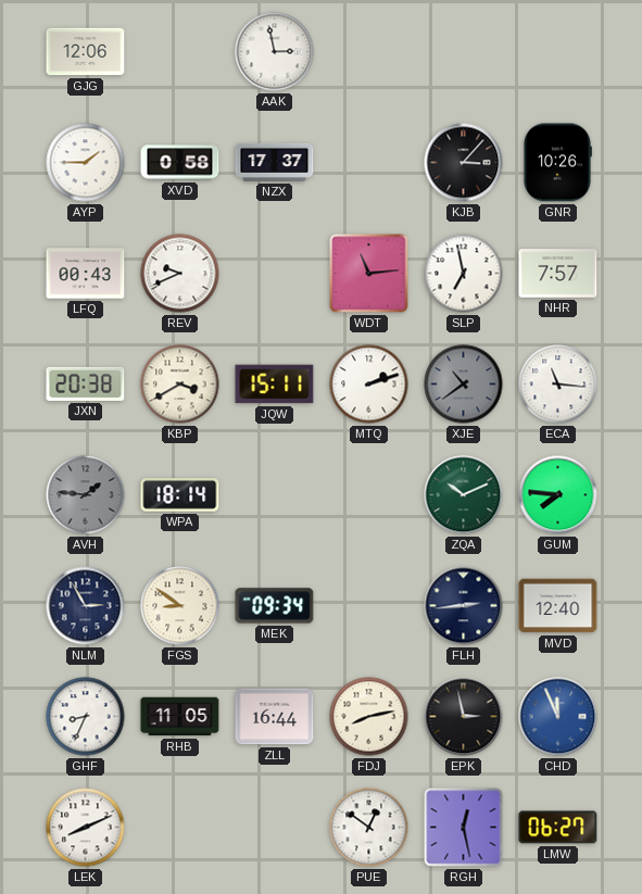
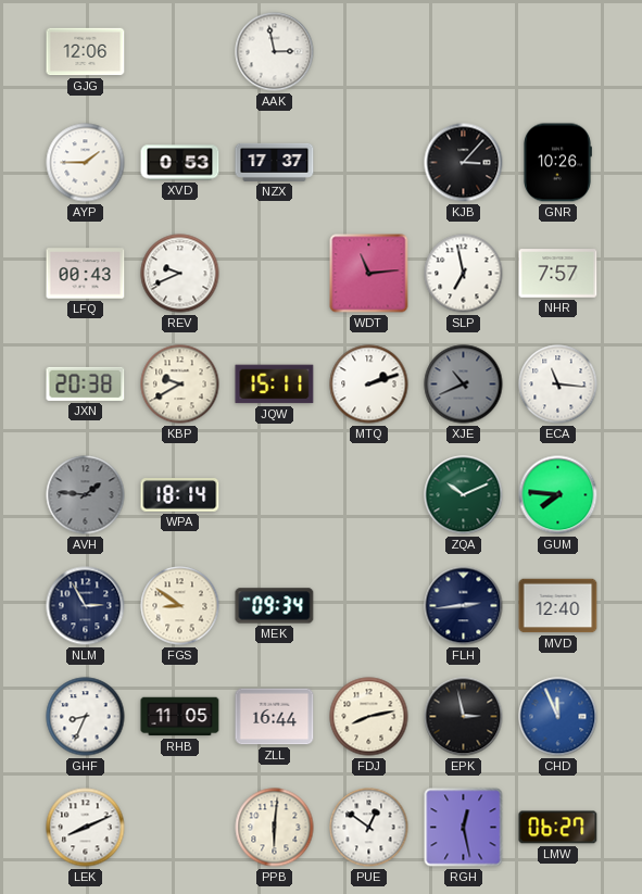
XVD: 0:58 -> 0:53 (180, 163)
KBP: 3:40 -> 9:40 (180, 385)
XJE: 10:39 -> 10:41 (464, 385)
PPB: none -> 6:01 (275, 828)
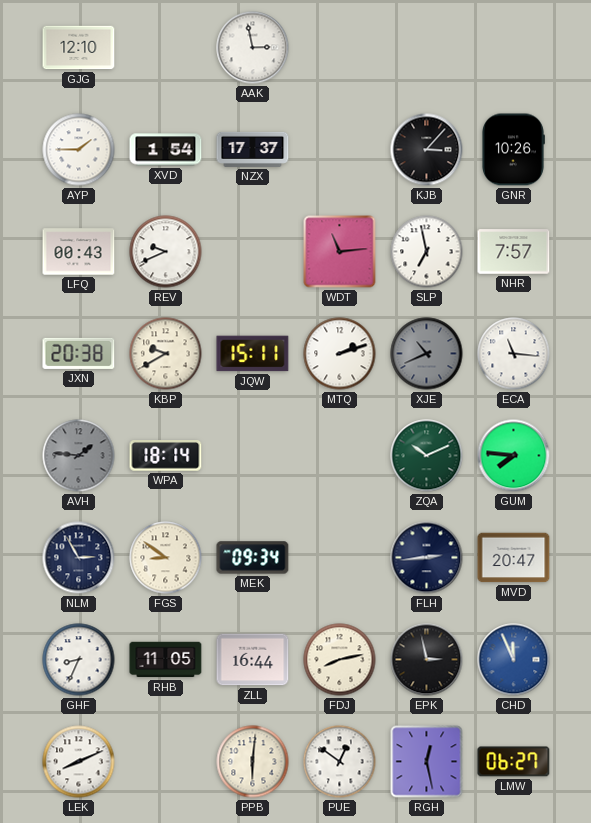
GJG: 12:06 -> 12:10 (79, 48)
XVD: 0:53 -> 1:54 (166, 150)
MVD: 12:40 -> 20:47 (514, 558)
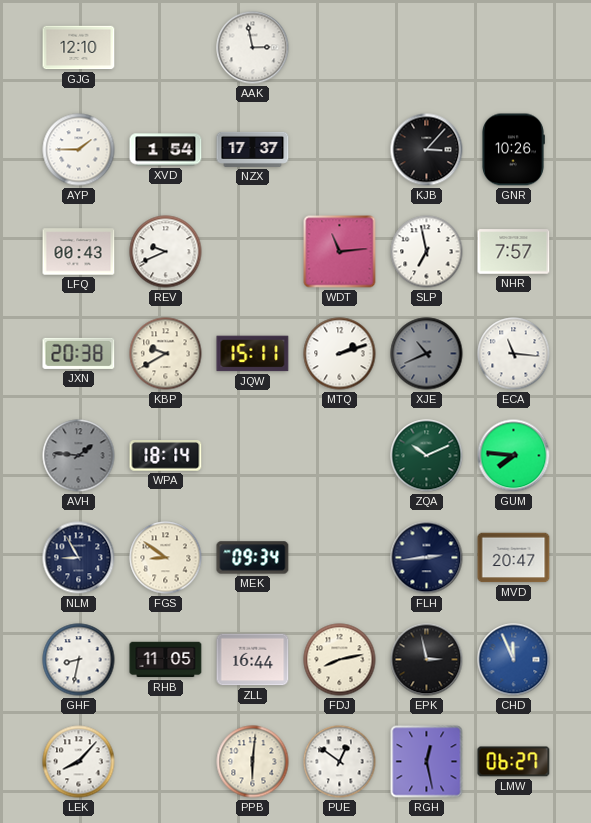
NLM: 2:55 -> 8:55 (79, 558)
GHF: 8:34 -> 8:32 (79, 660)
LEK: 8:11 -> 8:07 (79, 762)
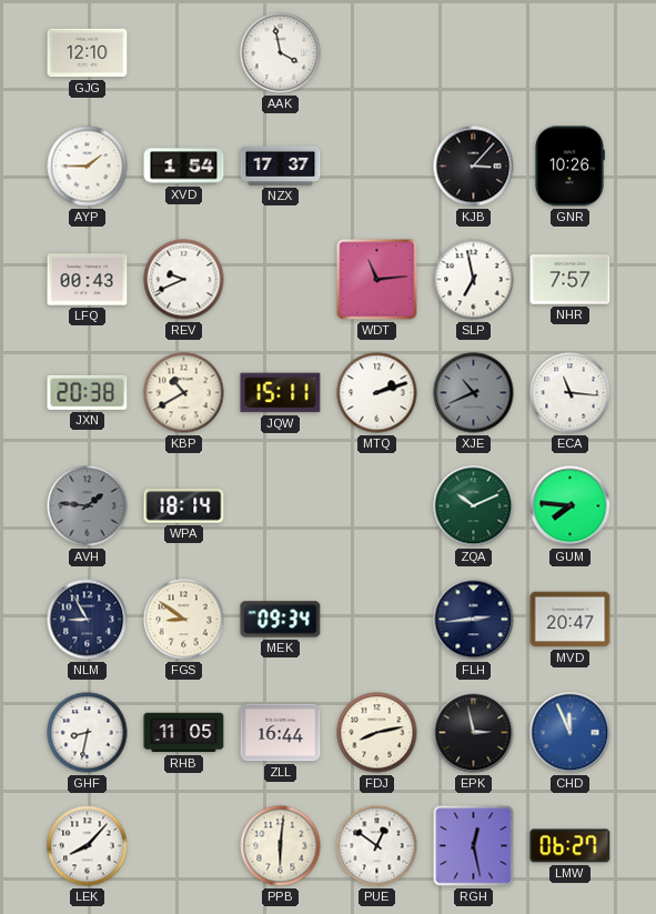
AAK: 2:58 -> 3:58 (281, 53)
KBP: 9:40 -> 10:40 (184, 393)
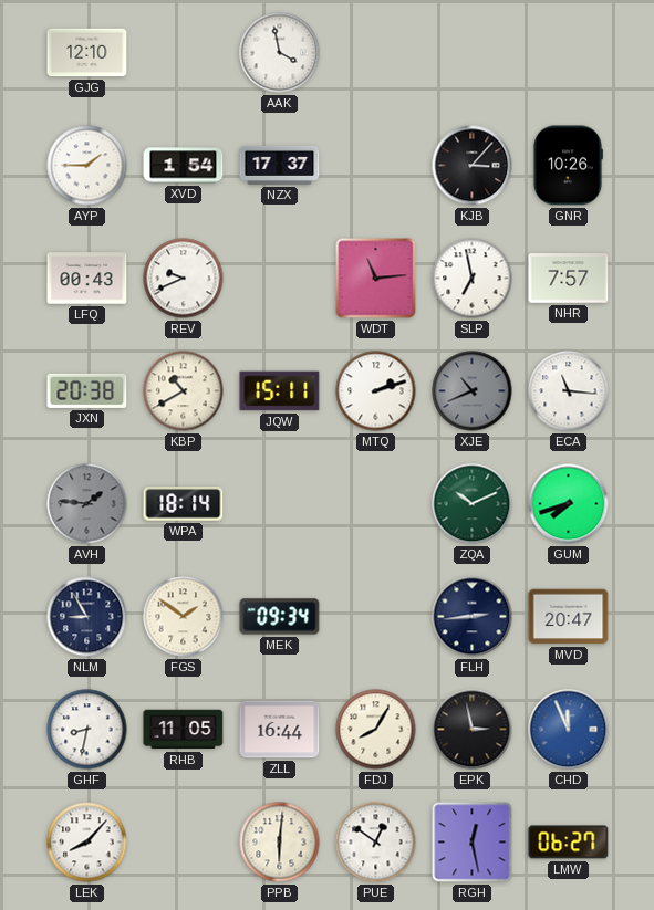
GUM: 7:46 -> 7:42 (569, 504)
FGS: 8:51 -> 1:51 (184, 617)
FDJ: 8:13 -> 8:05 (376, 730)
